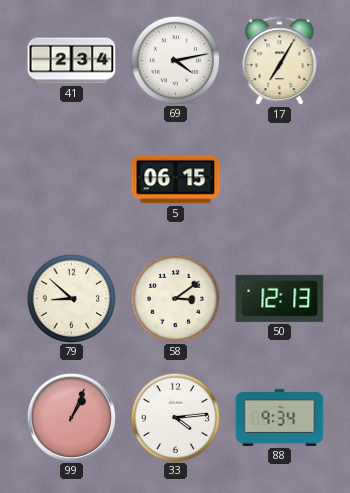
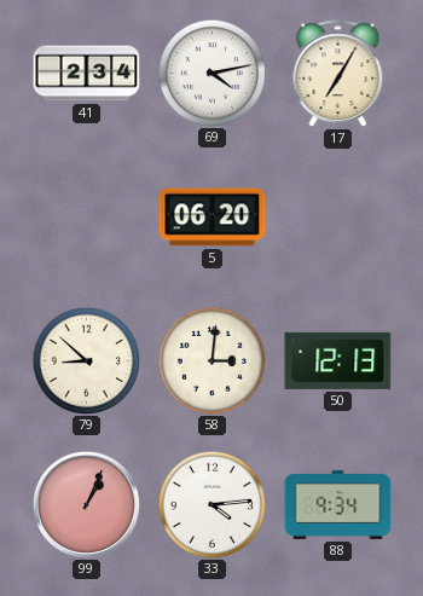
5: 06:15 -> 06:20 (213, 218)
58: 3:09 -> 3:01 (211, 360)
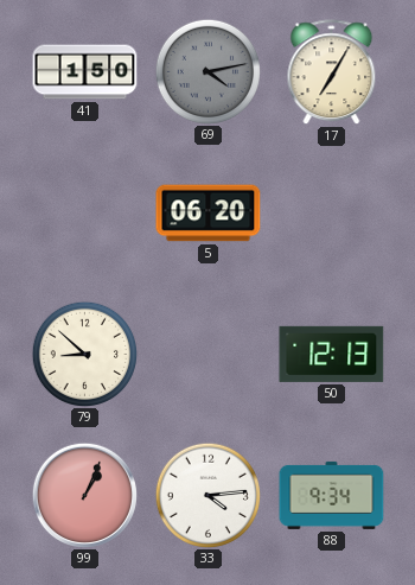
41: 2:34 -> 1:50 (85, 72)
69 dial: white -> grey (207, 71)
58: 3:01 -> none (211, 360)
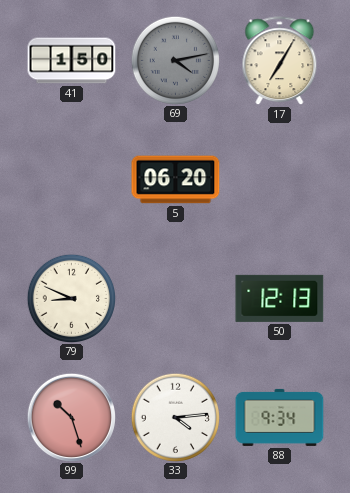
79: 8:52 -> 8:49 (71, 298)
99: 1:04 -> 10:27 (71, 417)
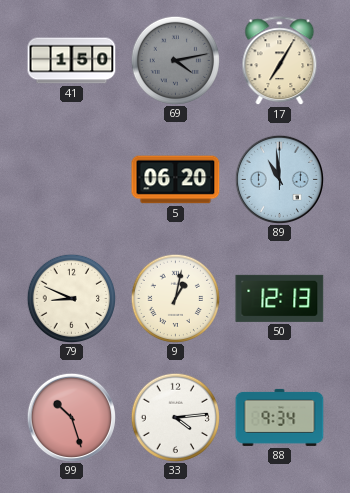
89: none -> 10:59 (279, 179)
9: none -> 1:02 (175, 298)
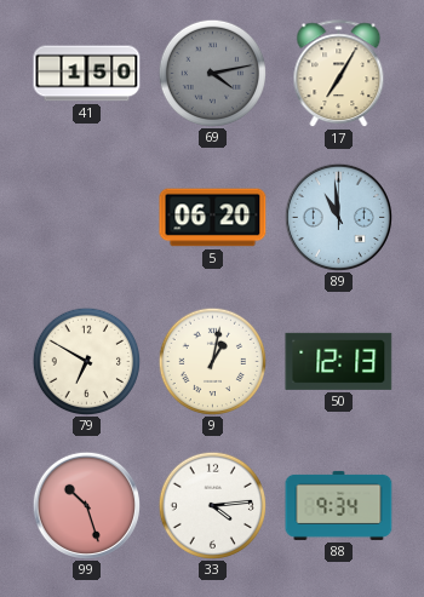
79: 8:49 -> 6:50 (86, 361)
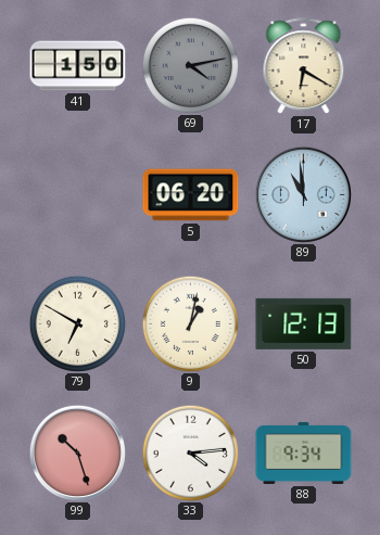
17: 7:05 -> 6:20 (304, 66)
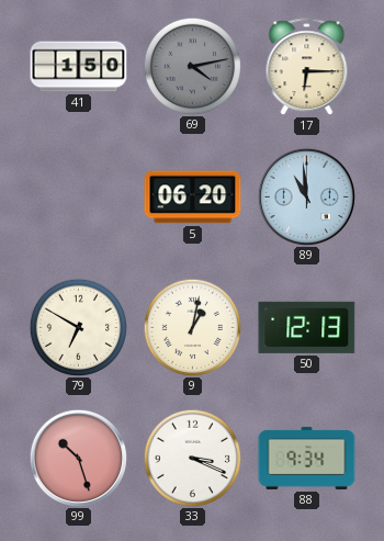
17: 6:20 -> 6:15 (307, 67)
33: 4:14 -> 3:19 (192, 458)
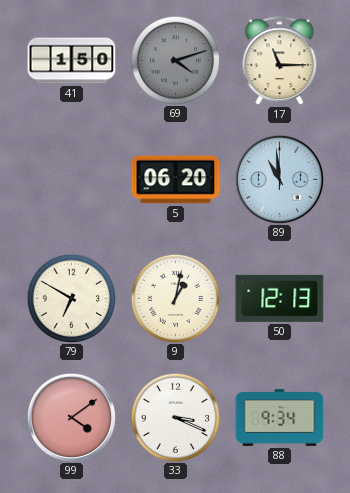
69: 4:13 -> 4:12 (175, 60)
17: 6:15 -> 11:15 (280, 61)
99: 10:27 -> 4:09 (71, 417)
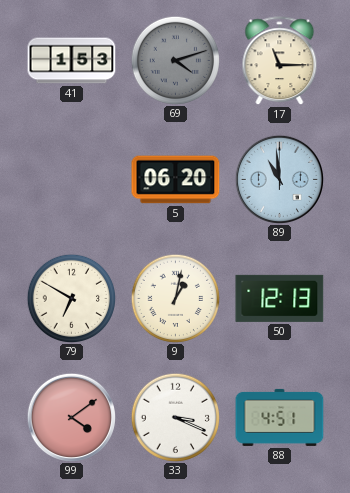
41: 1:50 -> 1:53 (72, 61)
88: 9:34 -> 4:51 (280, 417)
